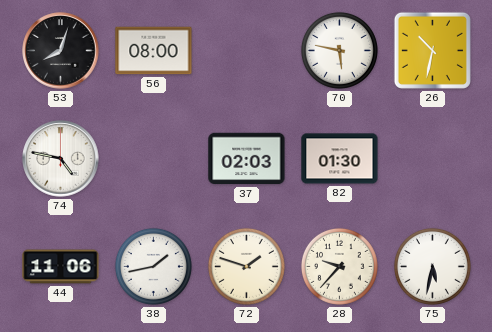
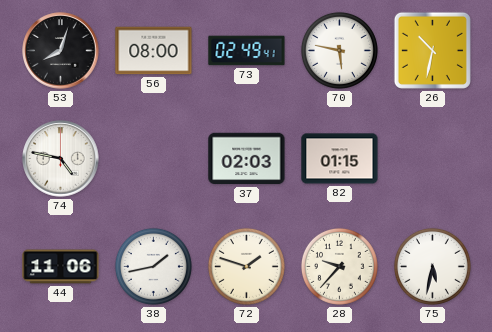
73: none -> 02:49 (247, 51)
82: 01:30 -> 01:15 (340, 159)
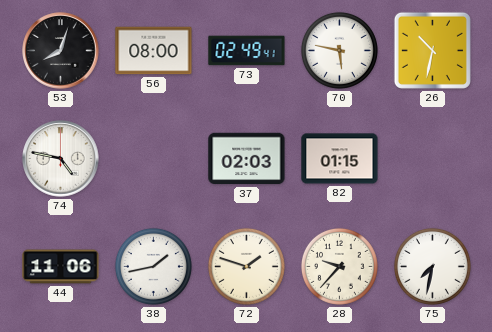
75: 5:32 -> 7:32 (432, 266)
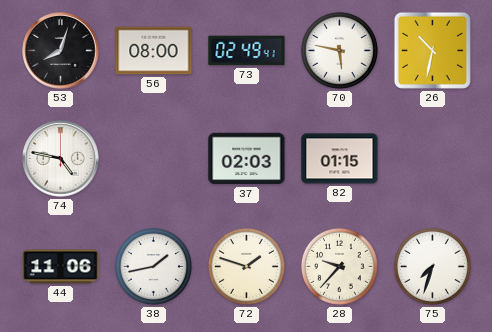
75: 7:32 -> 7:33 (432, 266)
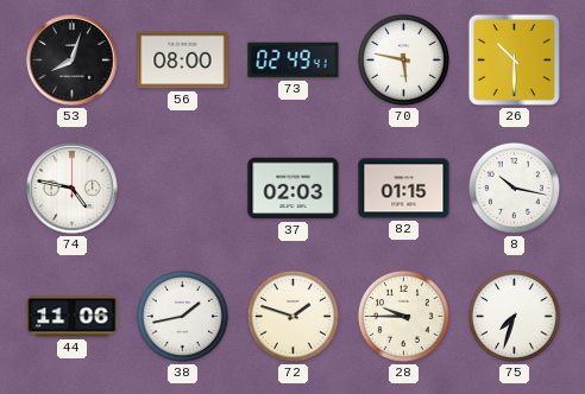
26: 10:32 -> 10:30 (514, 59)
8: none -> 10:17 (514, 188)
28: 9:37 -> 9:45 (403, 316)
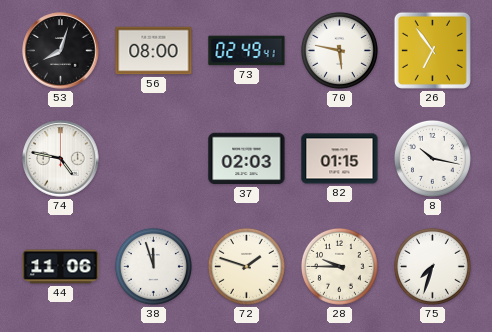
26: 10:30 -> 6:54 (432, 50)
38: 1:43 -> 11:57 (153, 266)
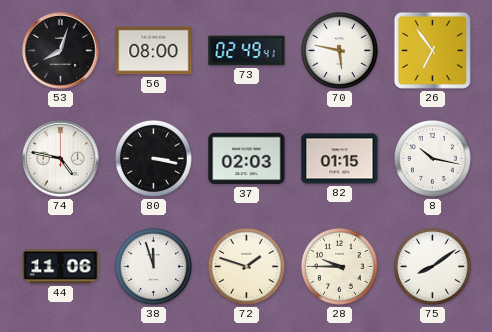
80: none -> 3:17 (153, 158)
75: 7:33 -> 8:09 (432, 266)
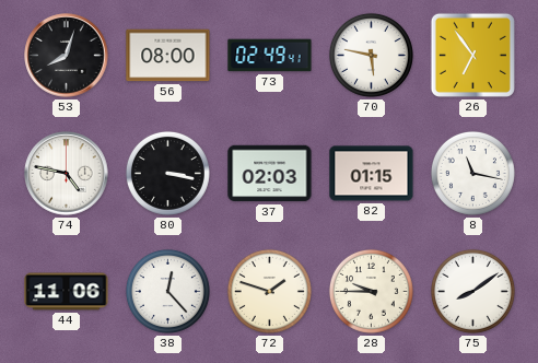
8: 10:17 -> 11:17 (472, 173)
38: 11:57 -> 12:23 (167, 291)
